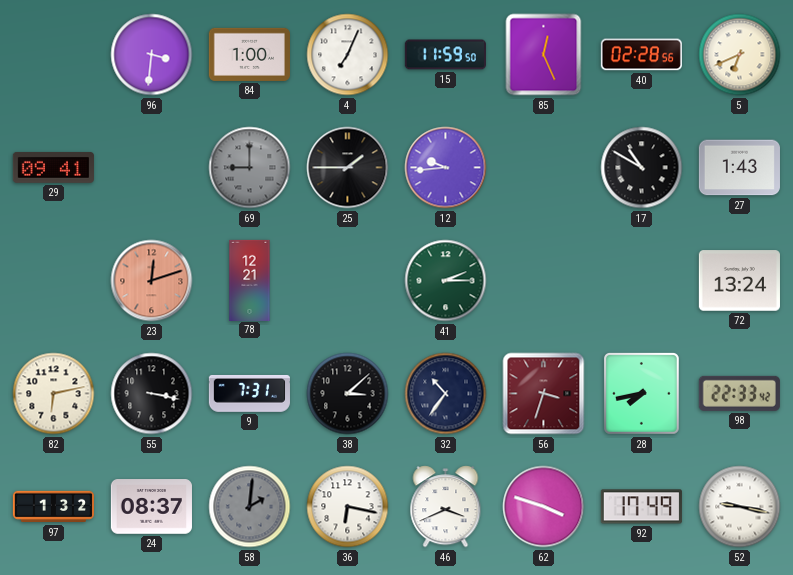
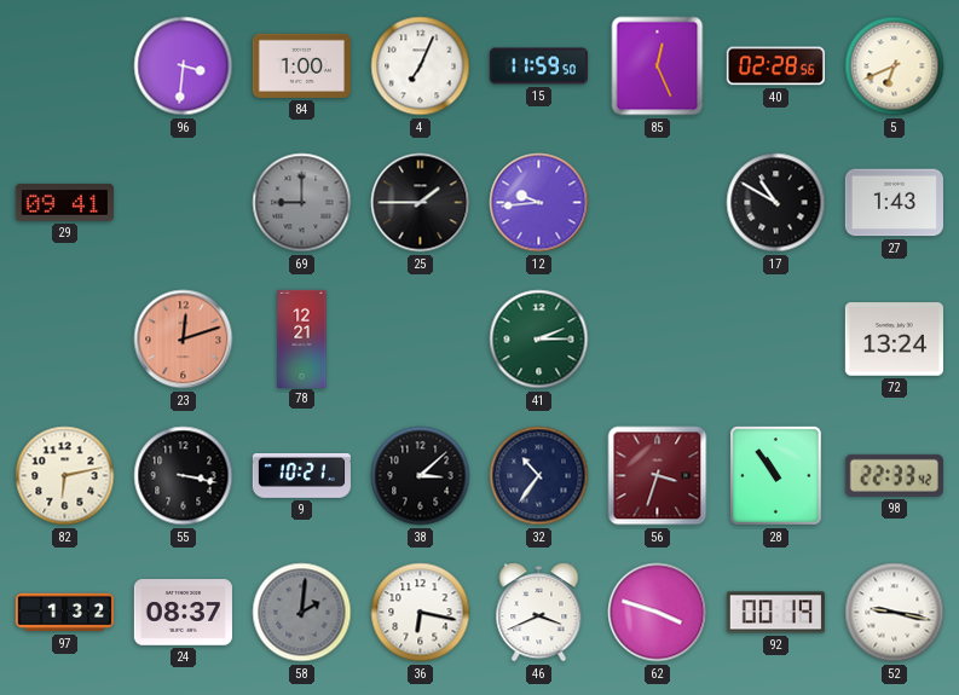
9: 7:31 -> 10:21 (301, 475)
28: 7:43 -> 10:54 (775, 475)
92: 17:49 -> 00:19 (775, 613)
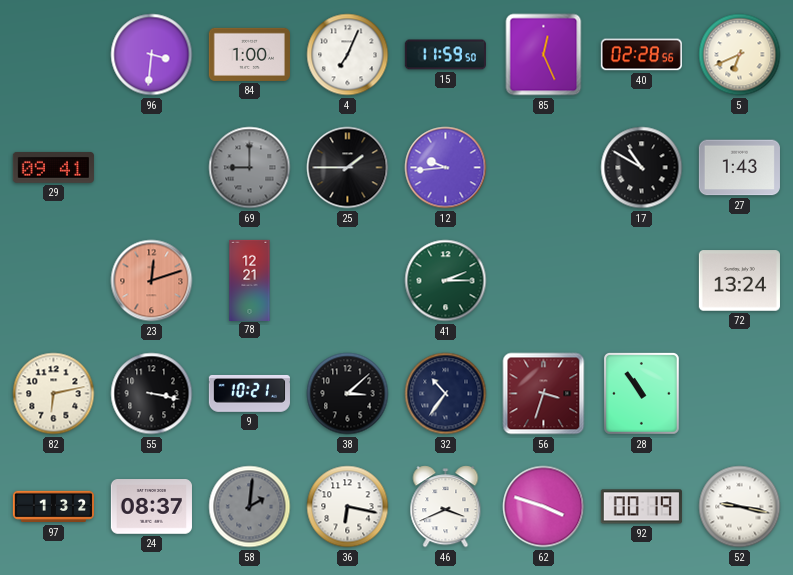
98: 22:33 -> none (894, 475)
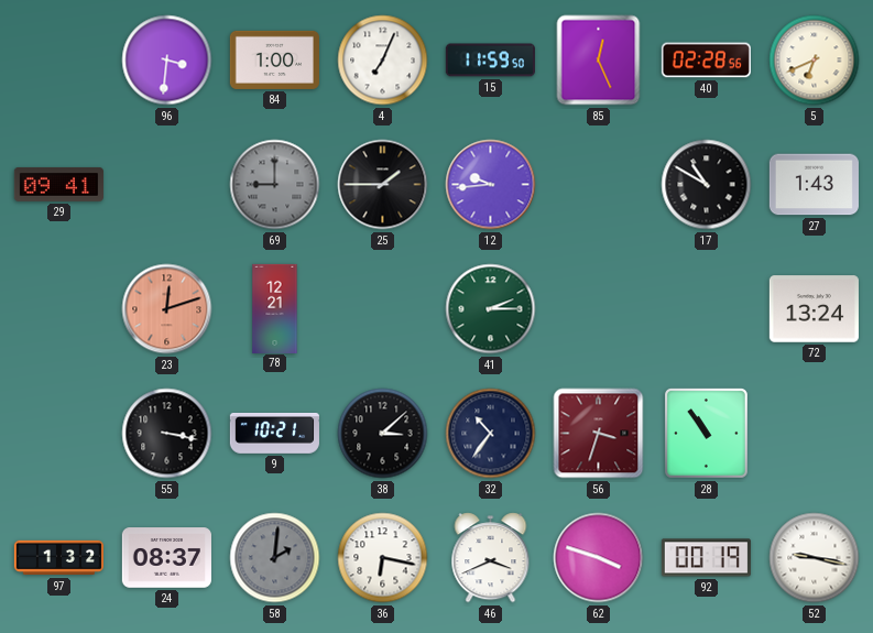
82: 6:13 -> none (54, 394)
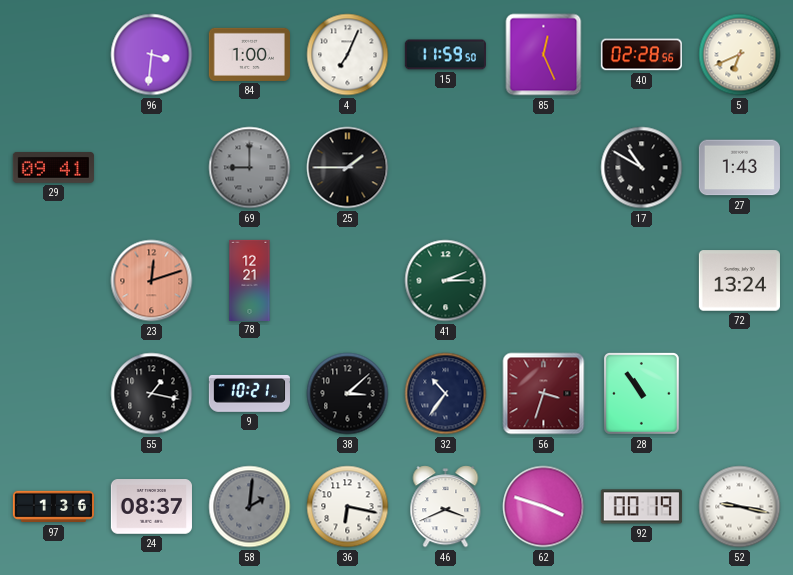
12: 9:44 -> none (491, 185)
55: 3:17 -> 1:17 (152, 394)
97: 1:32 -> 1:36 (53, 507)
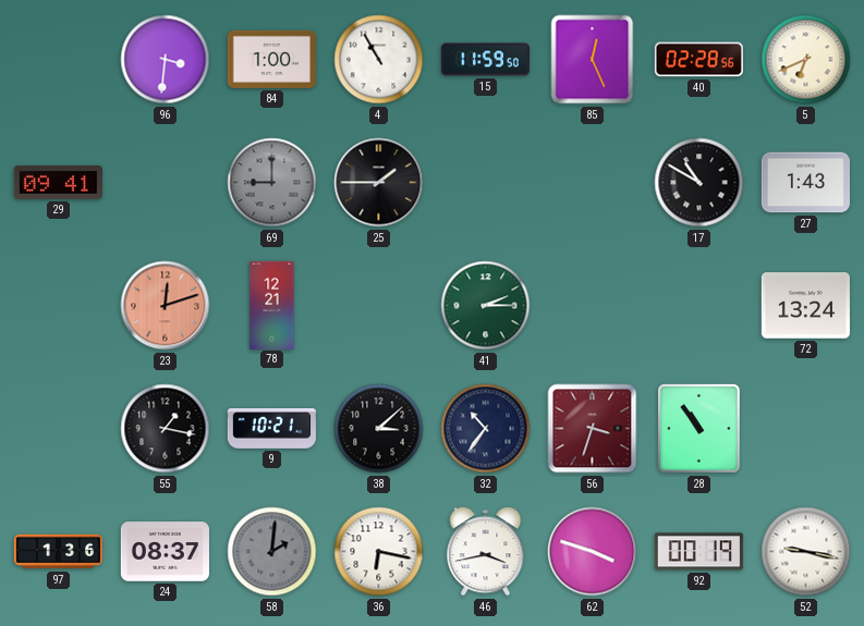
4: 7:04 -> 10:55 (379, 60)
46: 3:41 -> 3:43 (486, 552)
